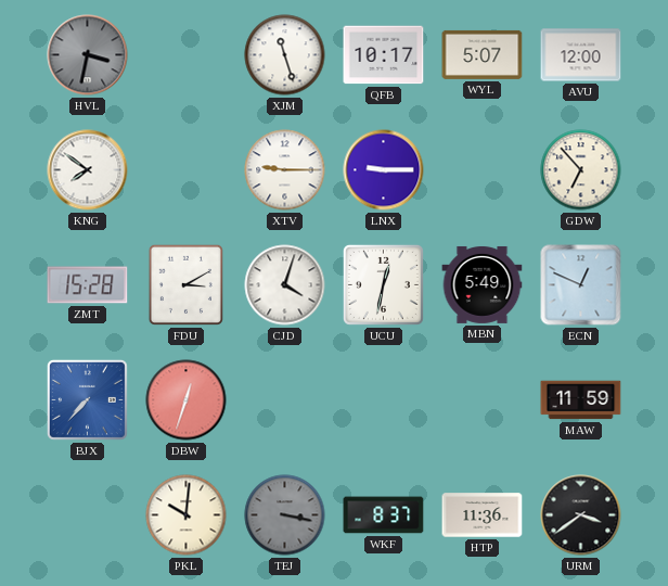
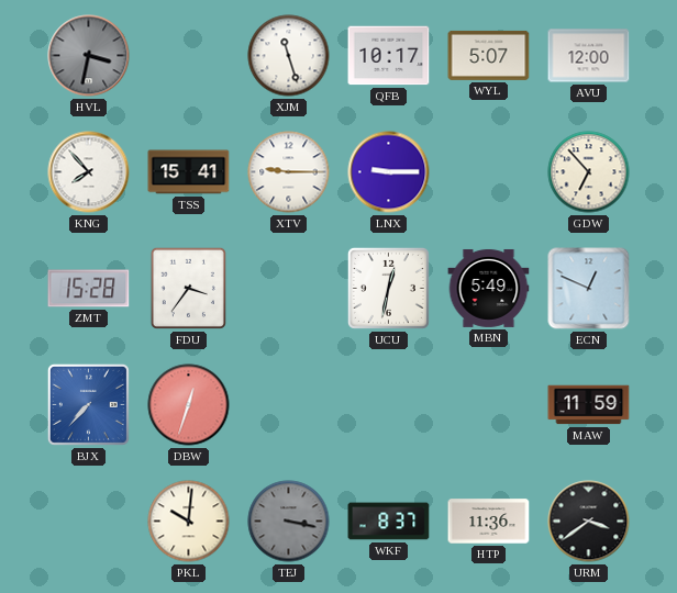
KNG: 7:51 -> 7:53 (89, 172)
TSS: none -> 15:41 (189, 172)
FDU: 3:10 -> 3:36 (188, 288)
CJD: 4:03 -> none (285, 285)
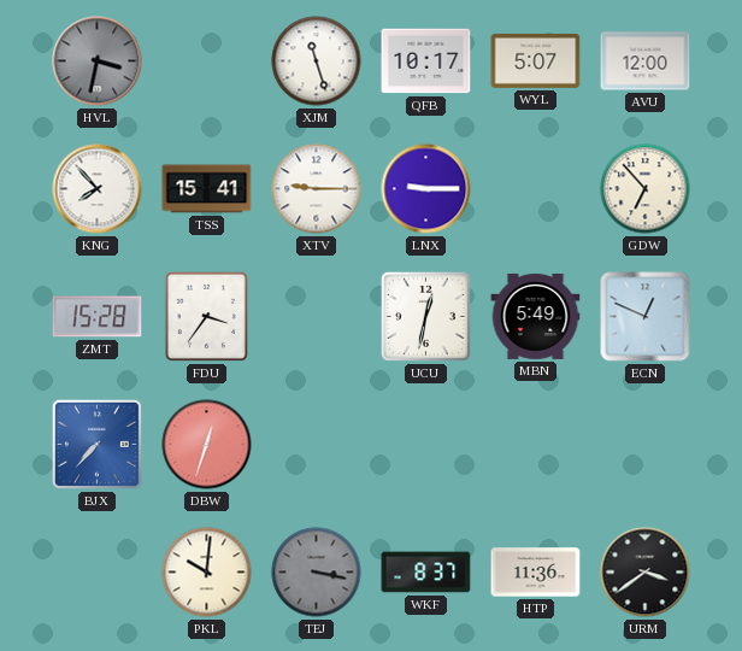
MAW: 11:59 -> none (589, 405)
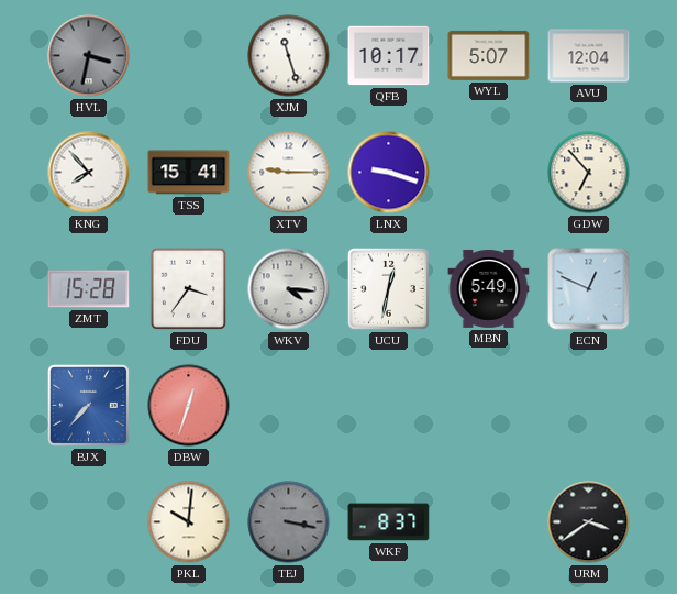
AVU: 12:00 -> 12:04 (589, 56)
LNX: 9:15 -> 9:18 (389, 173)
WKV: none -> 4:16 (289, 289)
HTP: 11:36 -> none (536, 573)
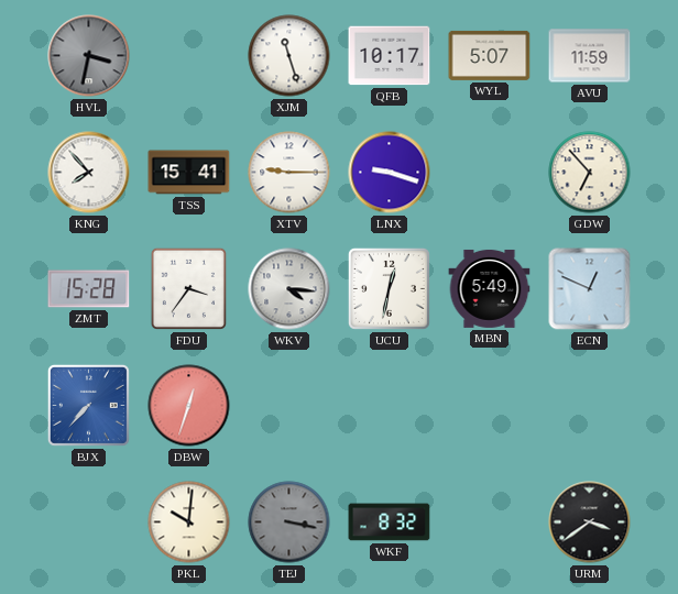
AVU: 12:04 -> 11:59 (590, 56)
WKF: 8:37 -> 8:32 (390, 522)
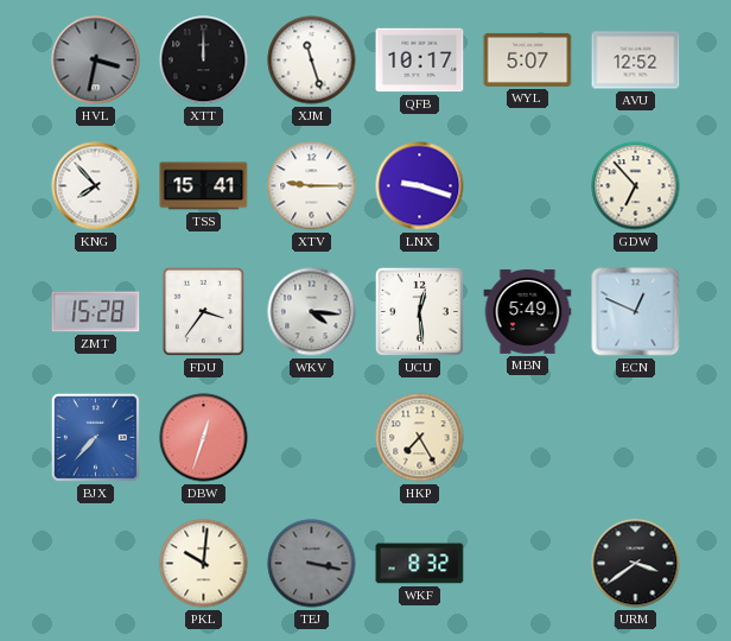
XTT: none -> 12:00 (204, 61)
AVU: 11:59 -> 12:52 (636, 61)
UCU: 12:32 -> 12:29 (419, 311)
HKP: none -> 7:25 (420, 438)
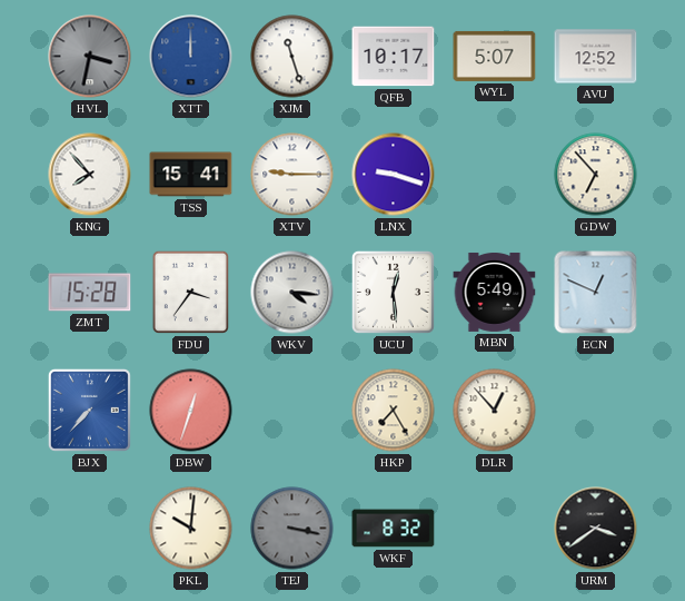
XTT dial: black -> blue (191, 57)
DLR: none -> 12:53 (495, 411)
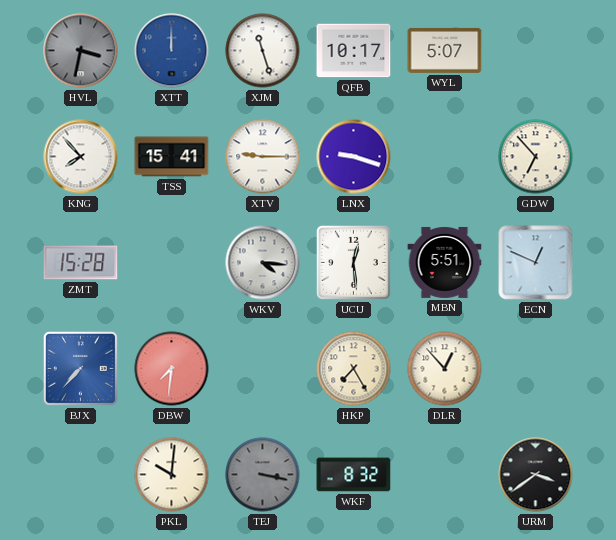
AVU: 12:52 -> none (596, 57)
FDU: 3:36 -> none (190, 292)
MBN: 5:49 -> 5:51 (445, 262)
DBW: 12:33 -> 7:31 (172, 369)
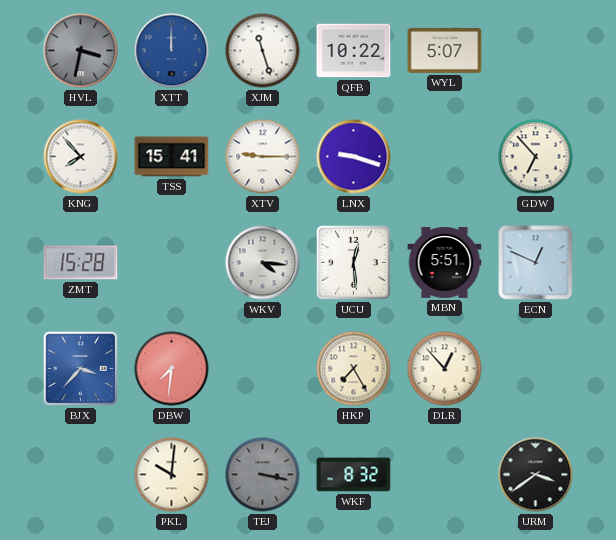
QFB: 10:17 -> 10:22 (354, 51)
BJX: 7:37 -> 3:37 (80, 368)
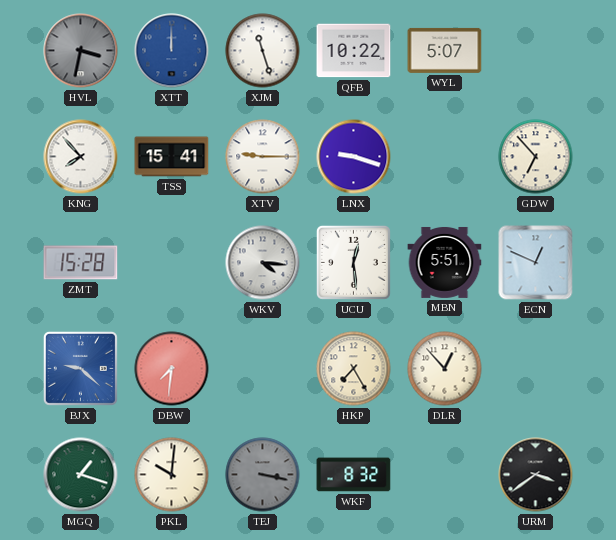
BJX: 3:37 -> 9:22 (80, 368)
MGQ: none -> 1:18 (81, 475)
